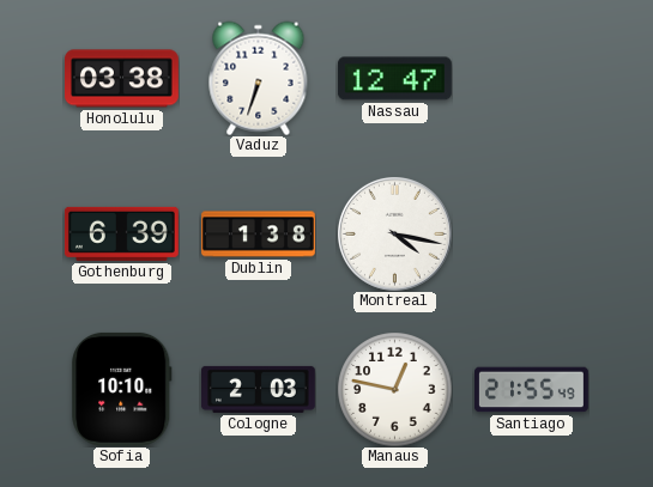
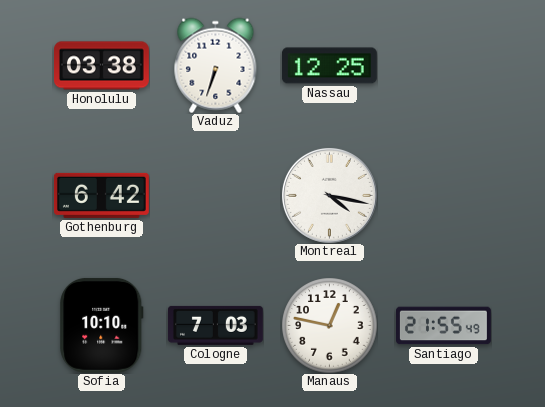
Nassau: 12:47 -> 12:25 (329, 66)
Gothenburg: 6:39 -> 6:42 (101, 195)
Dublin: 1:38 -> none (259, 235)
Cologne: 2:03 -> 7:03 (215, 325)
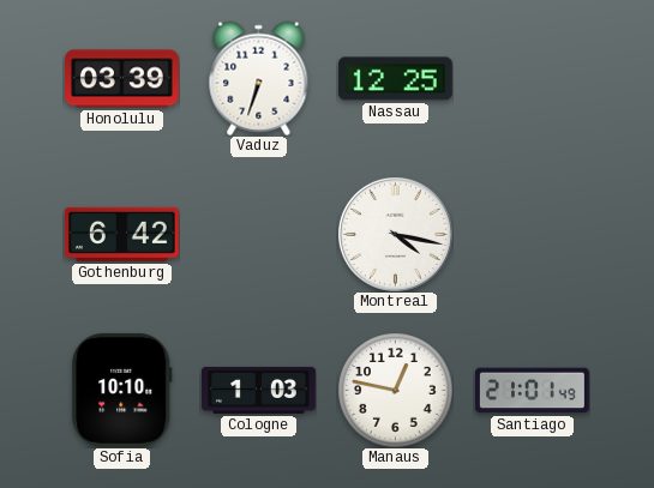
Honolulu: 03:38 -> 03:39 (122, 79)
Cologne: 7:03 -> 1:03 (258, 390)
Santiago: 21:55 -> 21:01 (533, 391)
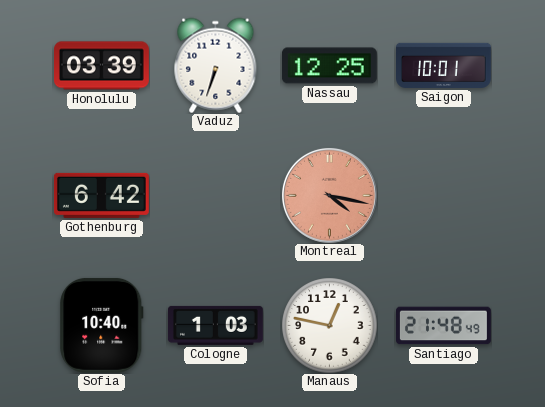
Saigon: none -> 10:01 (444, 65)
Montreal dial: white -> salmon (329, 195)
Sofia: 10:10 -> 10:40 (102, 325)
Santiago: 21:01 -> 21:48 (444, 326)
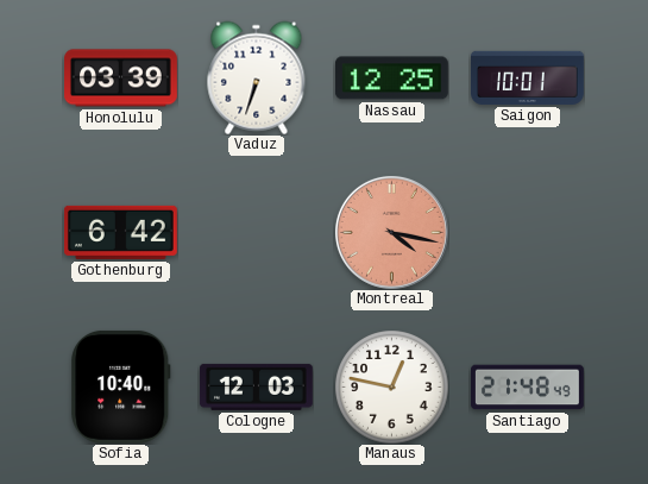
Cologne: 1:03 -> 12:03 (256, 386)
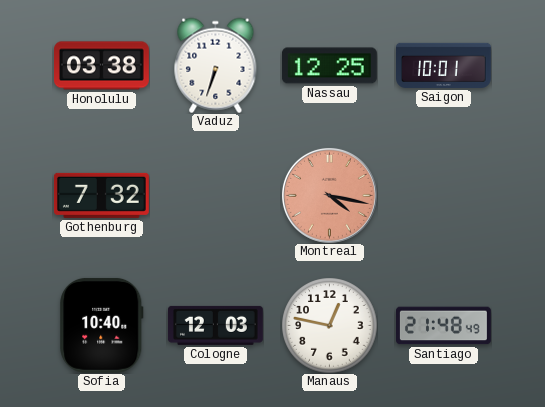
Honolulu: 03:39 -> 03:38 (102, 66)
Gothenburg: 6:42 -> 7:32 (101, 195)
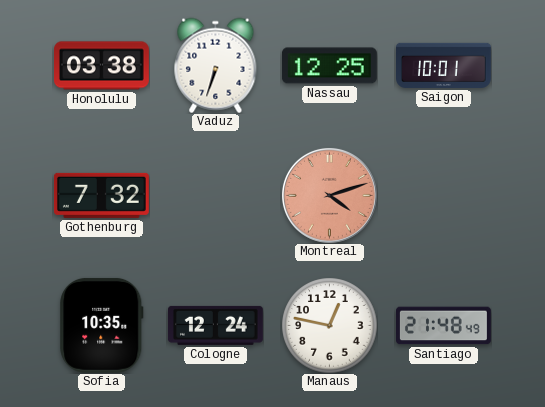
Montreal: 4:17 -> 4:12 (329, 195)
Sofia: 10:40 -> 10:35 (102, 325)
Cologne: 12:03 -> 12:24 (215, 325)
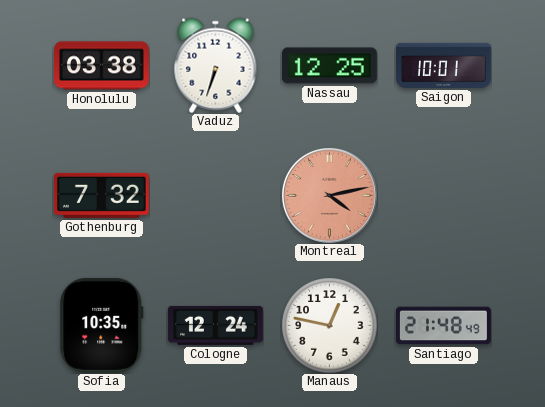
Montreal: 4:12 -> 4:13 (329, 195)
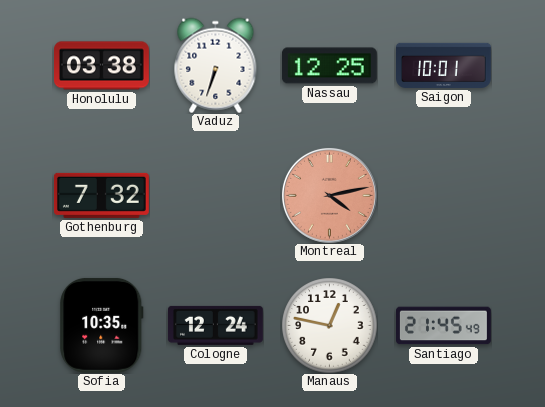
Santiago: 21:48 -> 21:45 (444, 326)
